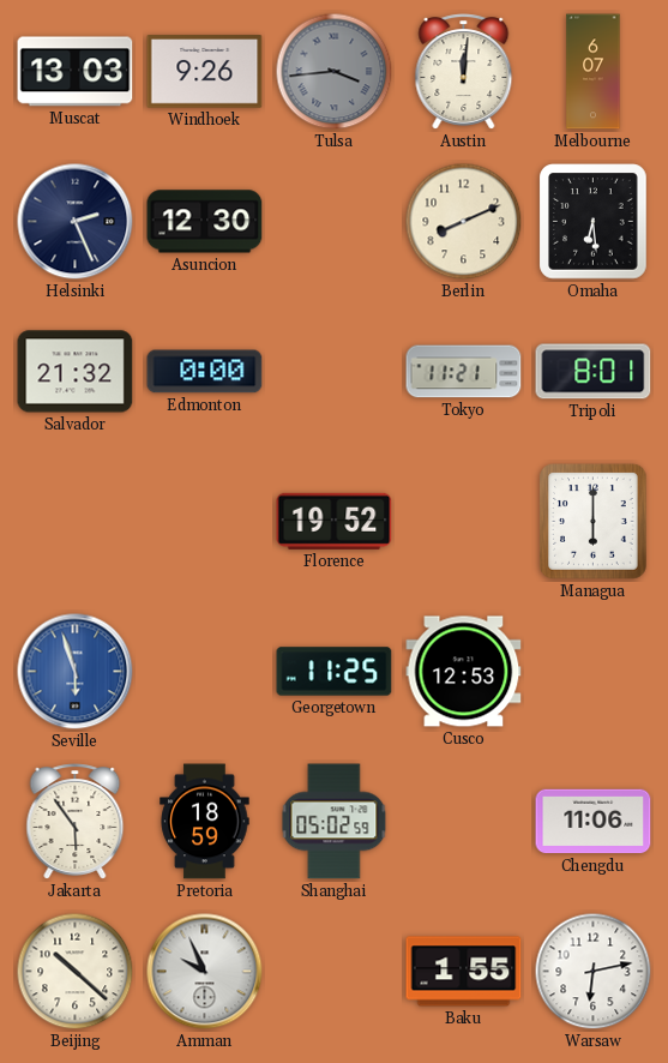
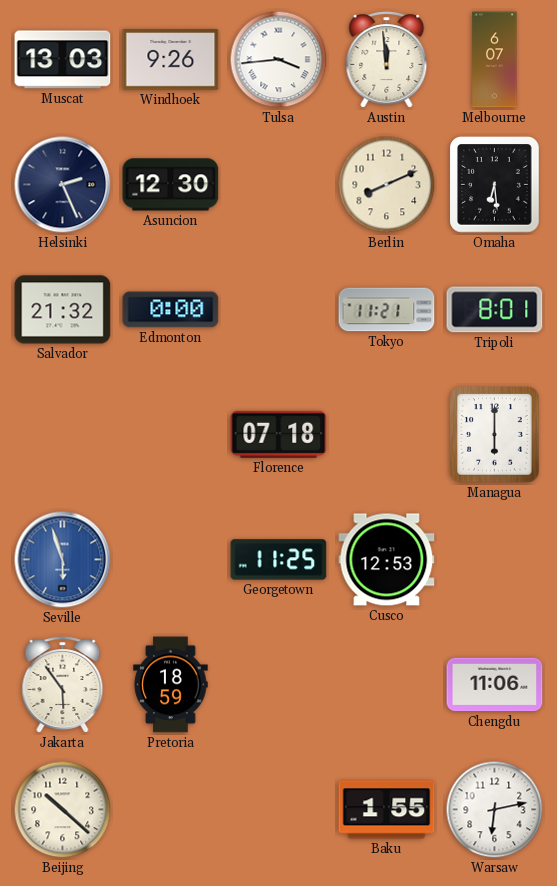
Tulsa dial: grey -> white (279, 60)
Austin: 12:01 -> 11:59 (387, 60)
Florence: 19:52 -> 07:18 (279, 434)
Shanghai: 05:02 -> none (335, 822)
Amman: 9:56 -> none (205, 972)
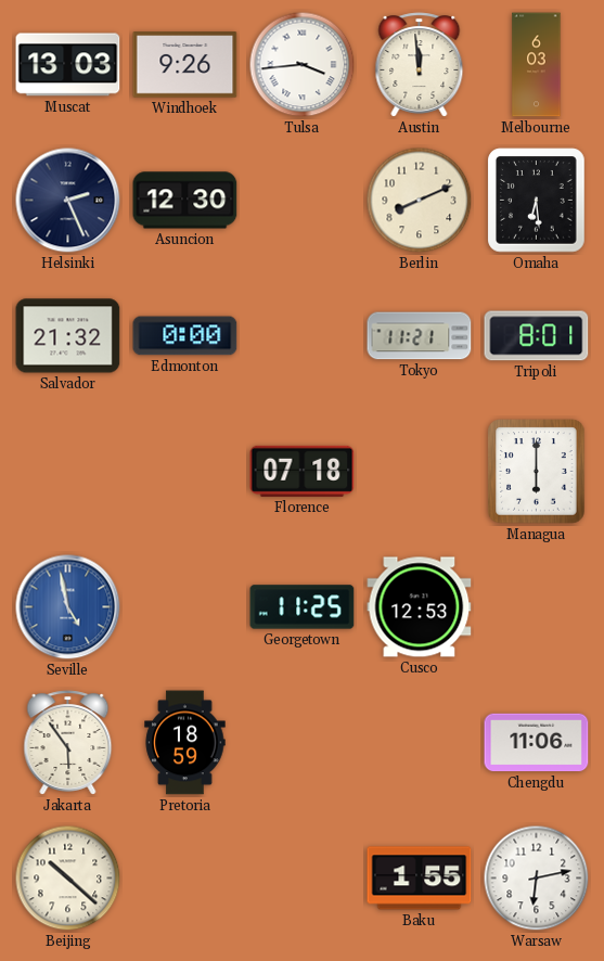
Melbourne: 6:07 -> 6:03 (537, 65)
Seville: 5:57 -> 4:58 (68, 607)
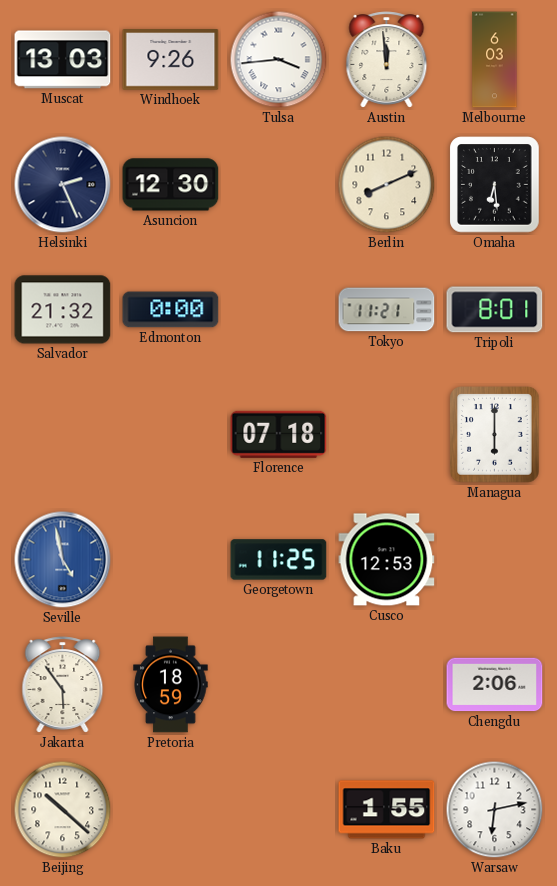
Chengdu: 11:06 -> 2:06 (495, 685)
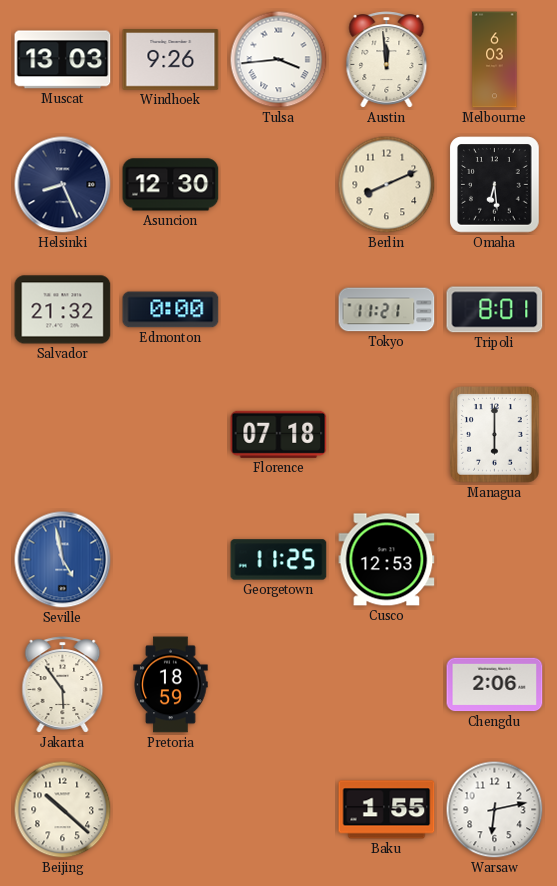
Helsinki: 2:26 -> 8:26 (63, 185)
